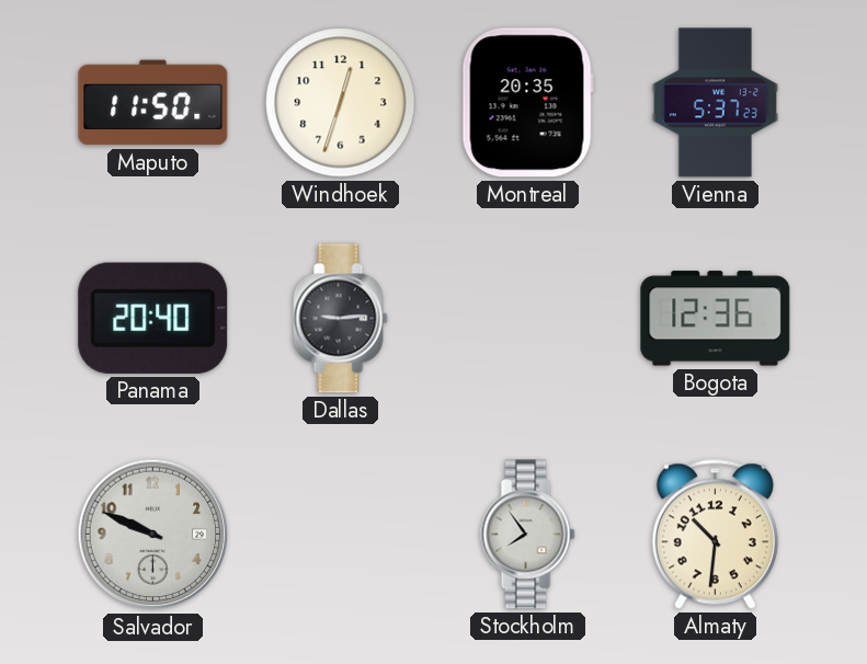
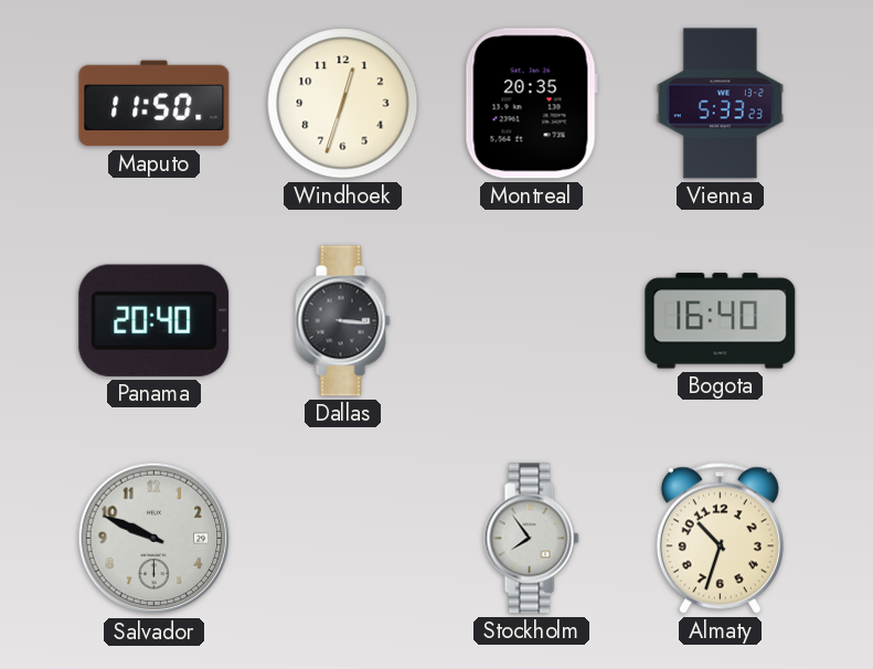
Vienna: 5:37 -> 5:33 (720, 104)
Dallas: 9:14 -> 3:16 (343, 321)
Bogota: 12:36 -> 16:40 (721, 321)
Almaty: 10:31 -> 10:33 (720, 538)
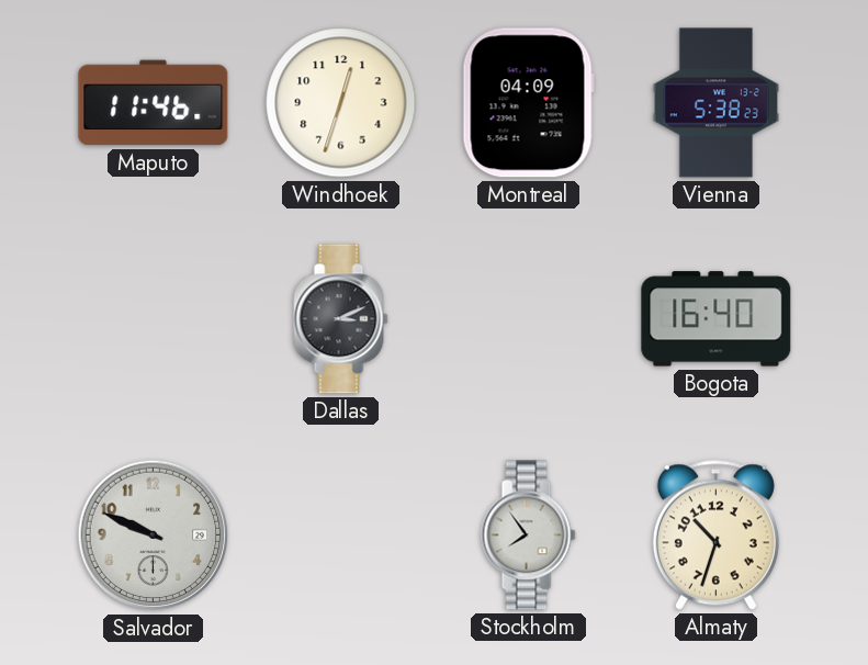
Maputo: 11:50 -> 11:46 (154, 103)
Montreal: 20:35 -> 04:09 (528, 103)
Vienna: 5:33 -> 5:38 (715, 103)
Panama: 20:40 -> none (155, 320)
Dallas: 3:16 -> 3:11 (341, 319)
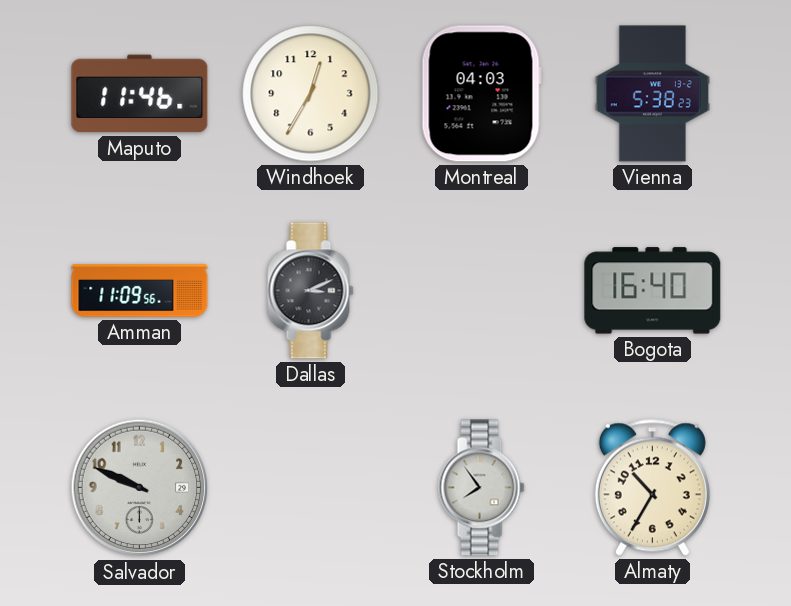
Windhoek: 12:33 -> 12:35 (311, 94)
Montreal: 04:09 -> 04:03 (481, 94)
Amman: none -> 11:09 (140, 291)
Almaty: 10:33 -> 10:35 (652, 487)
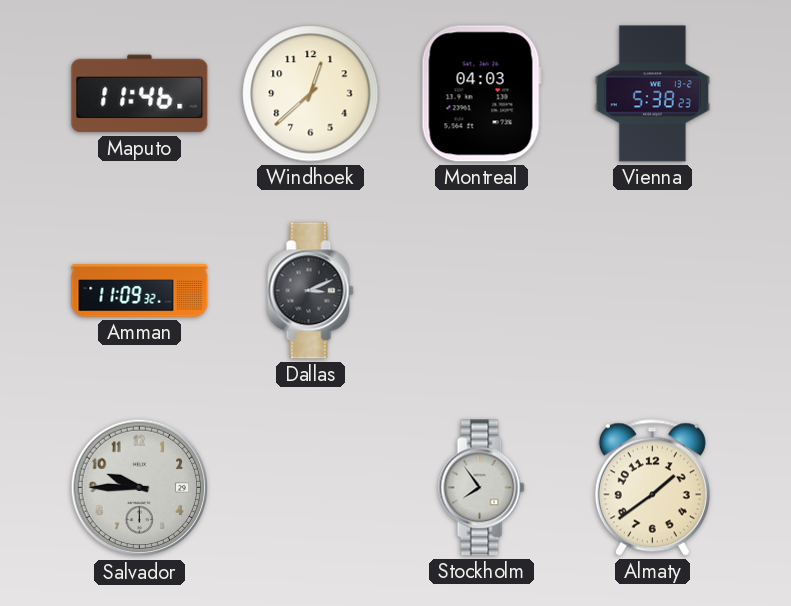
Windhoek: 12:35 -> 12:38 (311, 94)
Amman: 11:09:56 -> 11:09:32 (140, 291)
Bogota: 16:40 -> none (653, 291)
Salvador: 9:49 -> 9:45 (140, 488)
Almaty: 10:35 -> 1:39 (652, 487)
